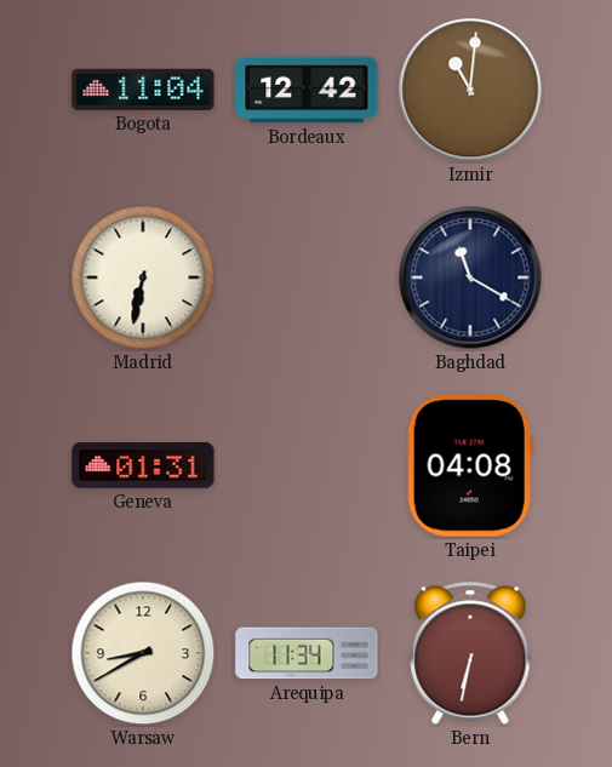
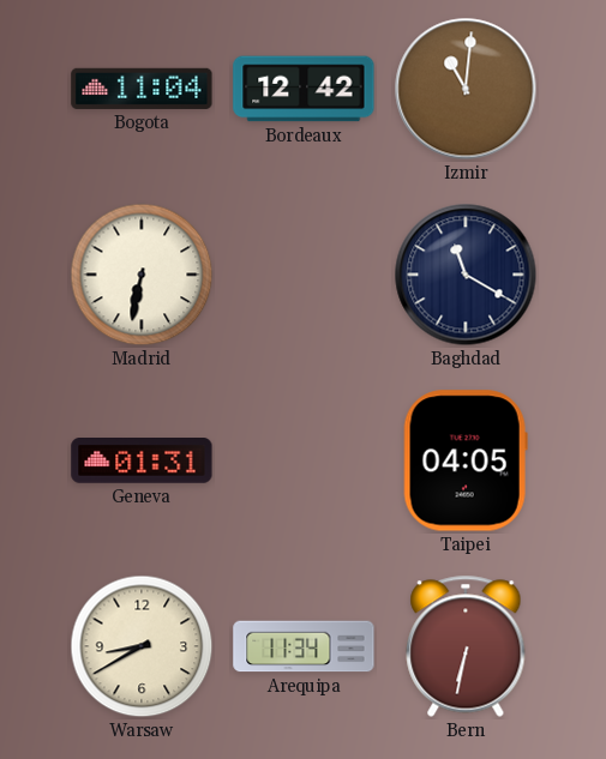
Taipei: 04:08 -> 04:05 (466, 460)
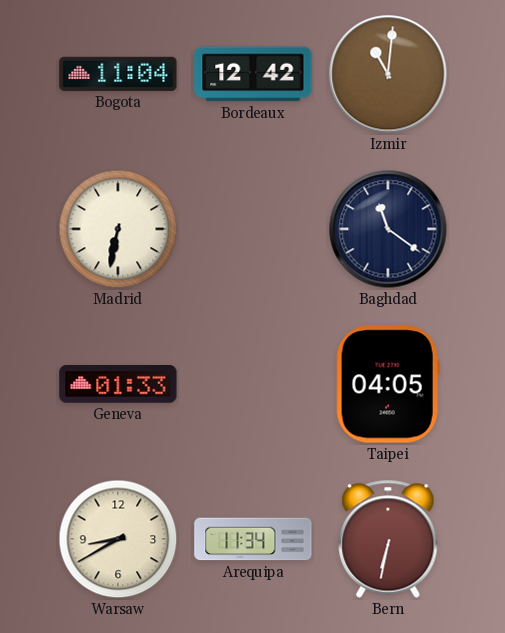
Baghdad: 11:20 -> 11:21 (388, 229)
Geneva: 01:31 -> 01:33 (118, 385)
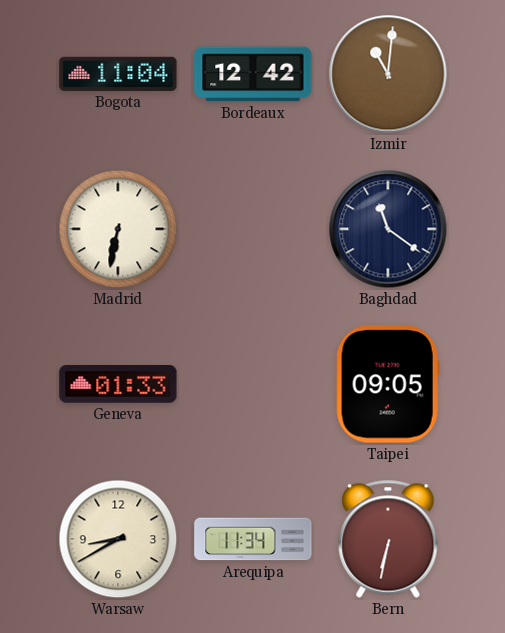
Taipei: 04:05 -> 09:05 (388, 384)
